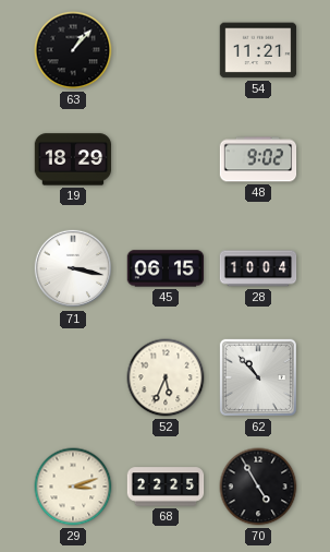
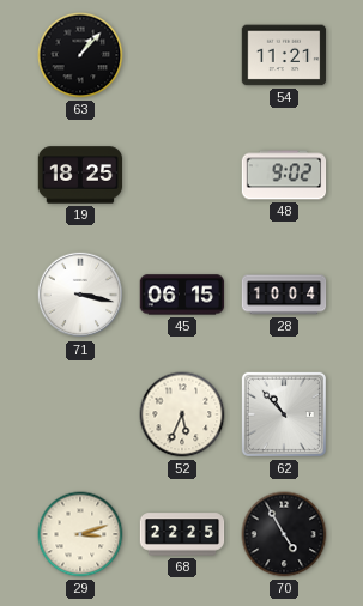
19: 18:29 -> 18:25 (80, 175)
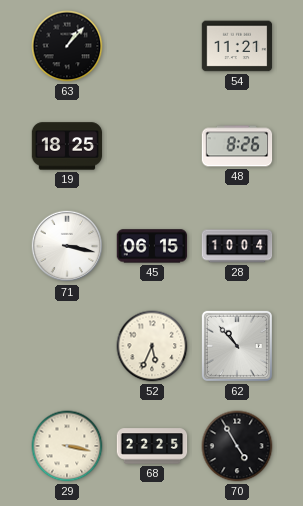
48: 9:02 -> 8:26 (237, 146)
29: 3:12 -> 3:17 (67, 446)
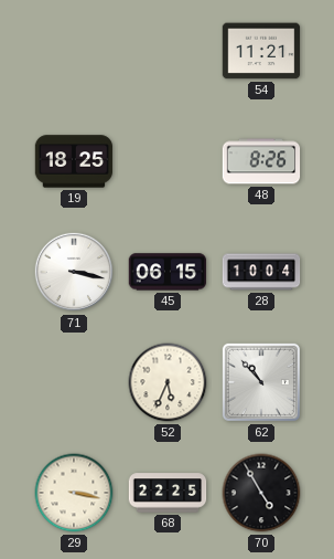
63: 1:07 -> none (67, 46)
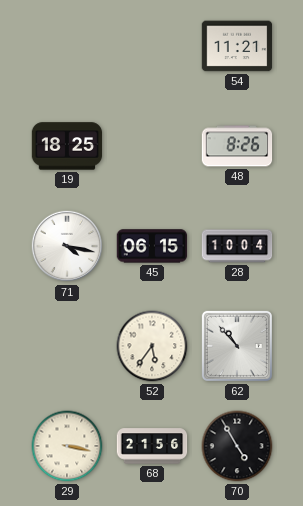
71: 3:17 -> 4:17 (67, 246)
52: 5:34 -> 5:36 (152, 346)
68: 22:25 -> 21:56 (152, 446)
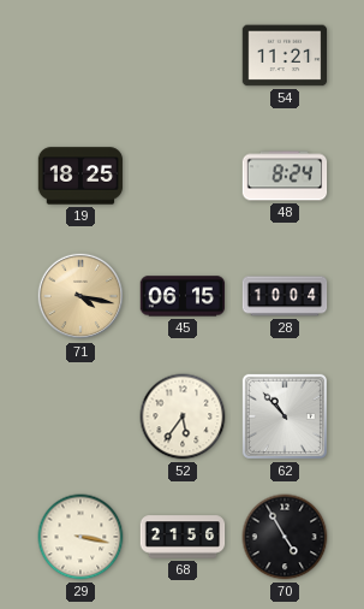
48: 8:26 -> 8:24 (285, 176)
71 dial: white -> champagne (80, 296)
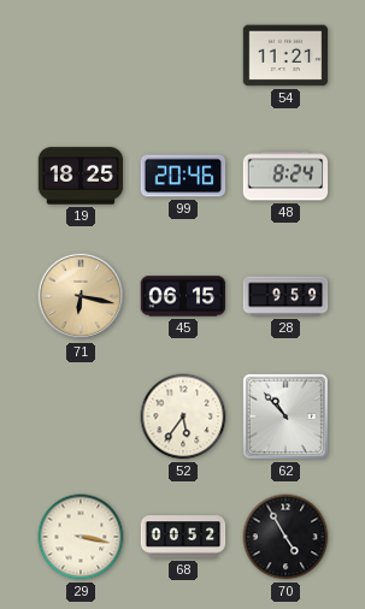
99: none -> 20:46 (183, 176)
71: 4:17 -> 6:17 (81, 296)
28: 10:04 -> 9:59 (285, 296)
68: 21:56 -> 00:52 (183, 537)
